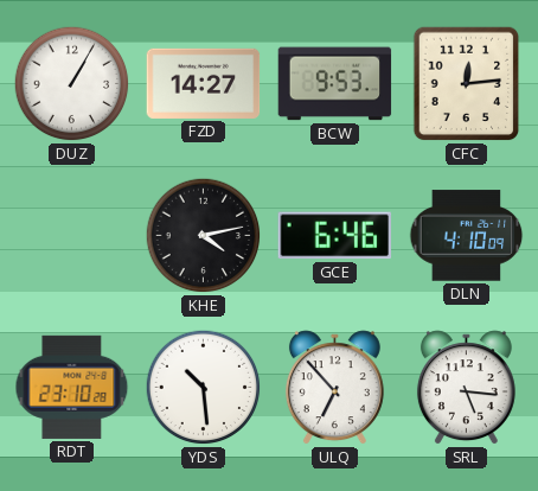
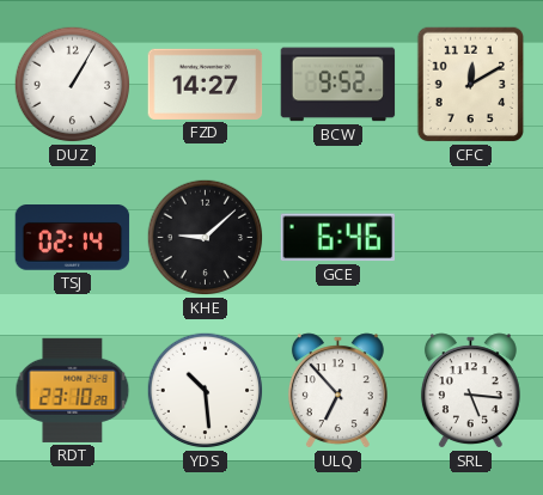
BCW: 9:53 -> 9:52 (338, 85)
CFC: 12:14 -> 12:10 (471, 85)
TSJ: none -> 02:14 (73, 238)
KHE: 4:13 -> 9:08 (206, 238)
DLN: 4:10 -> none (467, 236)
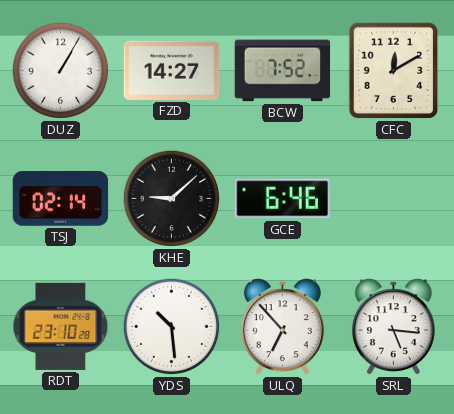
BCW: 9:52 -> 7:52 (283, 71)
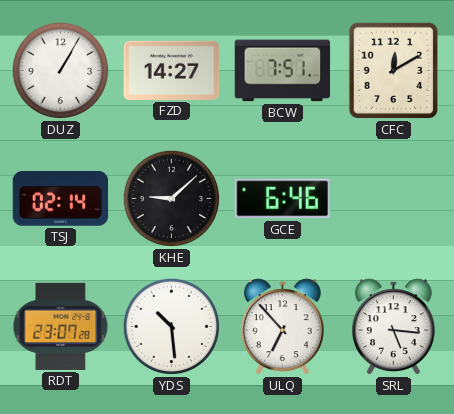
BCW: 7:52 -> 7:51 (283, 71)
RDT: 23:10 -> 23:07 (61, 326)
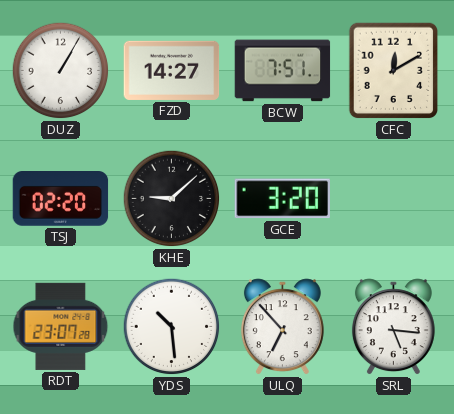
TSJ: 02:14 -> 02:20 (61, 199)
GCE: 6:46 -> 3:20 (282, 199)
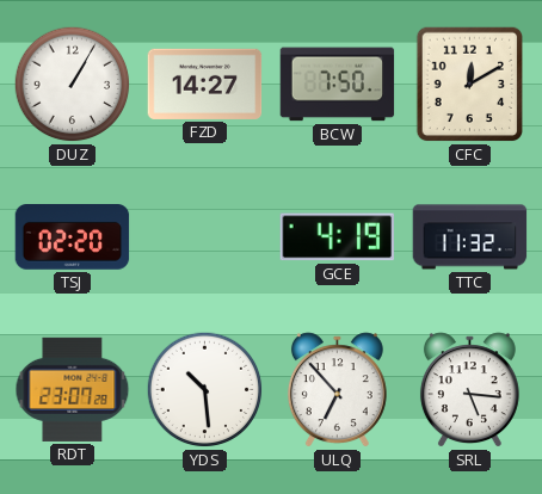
BCW: 7:51 -> 7:50 (338, 85)
KHE: 9:08 -> none (172, 199)
GCE: 3:20 -> 4:19 (337, 237)
TTC: none -> 11:32 (470, 237)
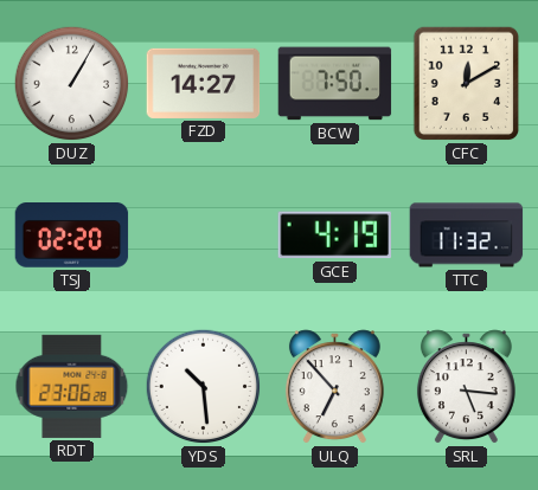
RDT: 23:07 -> 23:06 (72, 386)
